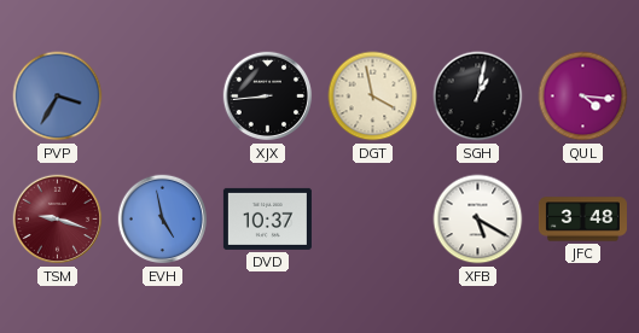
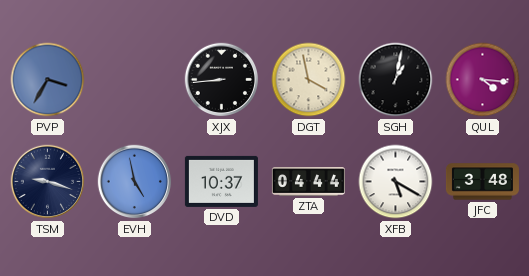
TSM dial: burgundy -> navy (48, 182)
ZTA: none -> 04:44 (308, 182)
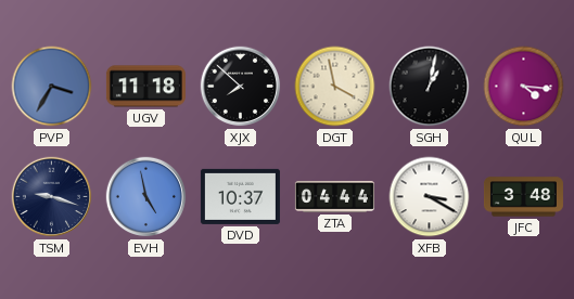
UGV: none -> 11:18 (145, 87)
XJX: 8:44 -> 7:52 (241, 87)
XFB: 5:20 -> 3:20 (430, 197)
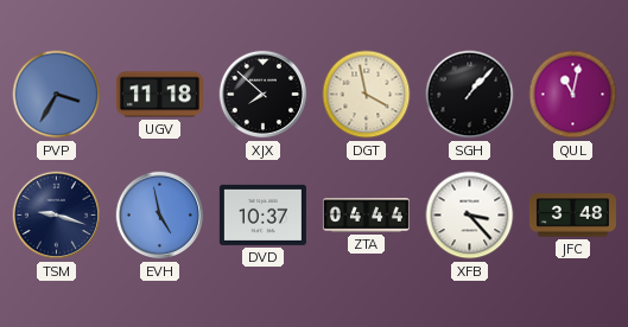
SGH: 1:02 -> 1:07 (470, 95)
QUL: 4:16 -> 11:02 (573, 95)
XFB: 3:20 -> 3:23 (470, 216)
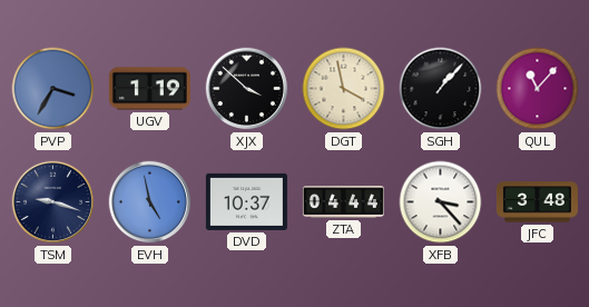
UGV: 11:18 -> 1:19 (149, 89)
XJX: 7:52 -> 3:52 (247, 89)
QUL: 11:02 -> 11:07 (538, 89)
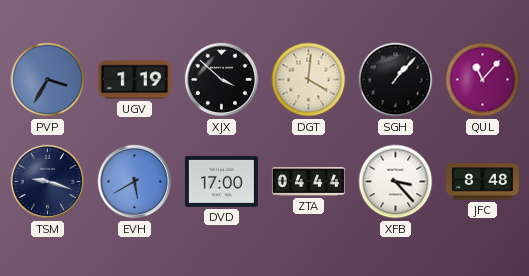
DGT: 3:58 -> 4:01 (309, 80)
EVH: 4:58 -> 5:40 (135, 182)
DVD: 10:37 -> 17:00 (221, 181)
JFC: 3:48 -> 8:48 (482, 182)
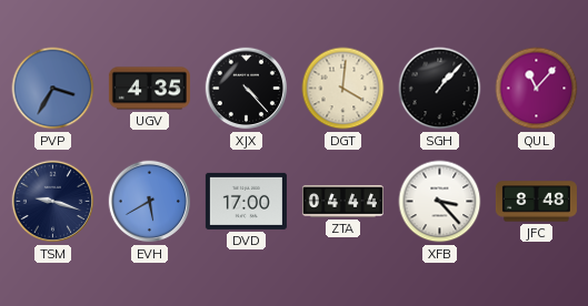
UGV: 1:19 -> 4:35 (149, 89)
XJX: 3:52 -> 4:23 (247, 89)
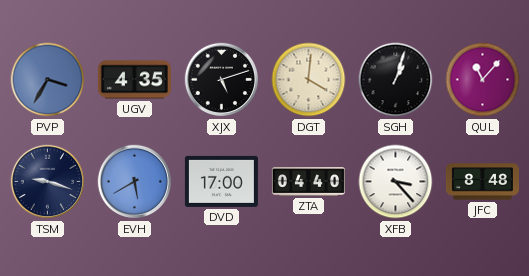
XJX: 4:23 -> 5:12 (222, 80)
SGH: 1:07 -> 1:03 (396, 80)
ZTA: 04:44 -> 04:40 (308, 182)
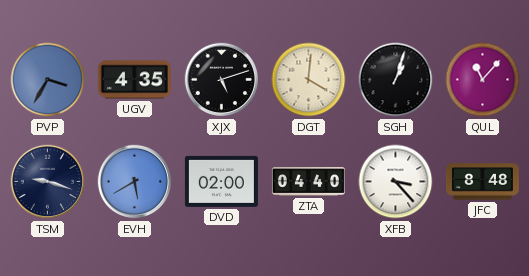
DVD: 17:00 -> 02:00 (221, 181)
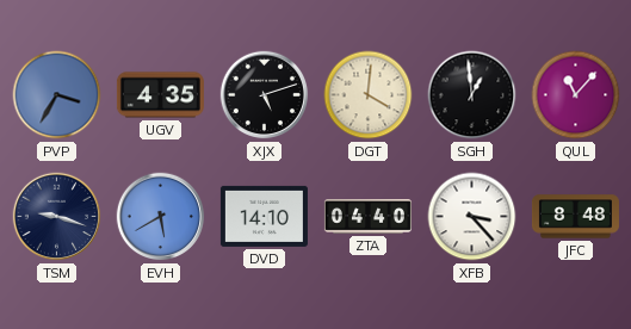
SGH: 1:03 -> 12:59 (472, 95)
DVD: 02:00 -> 14:10 (264, 216)
